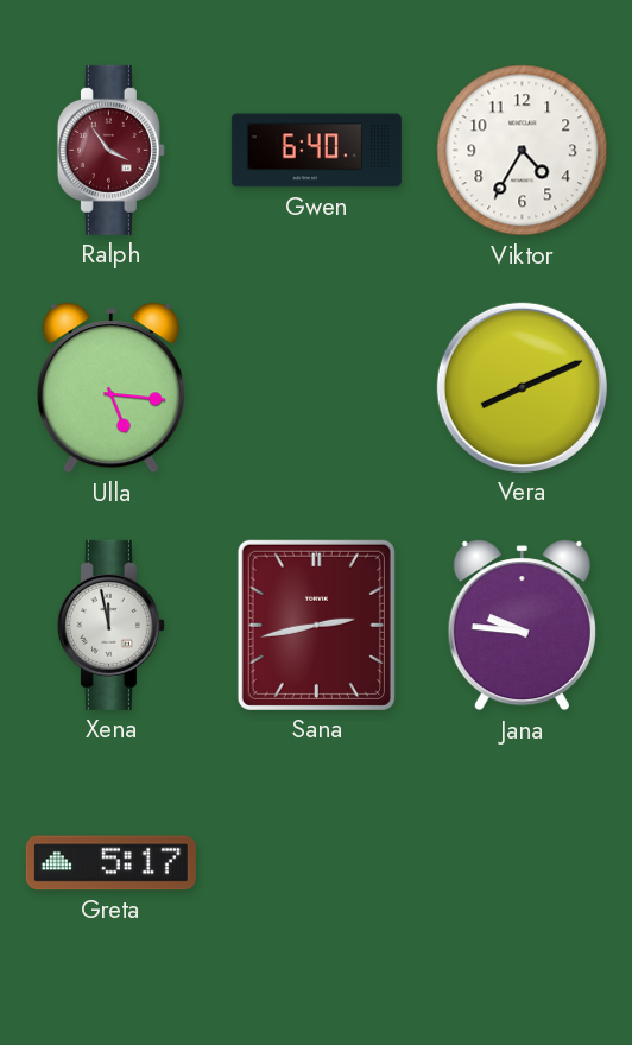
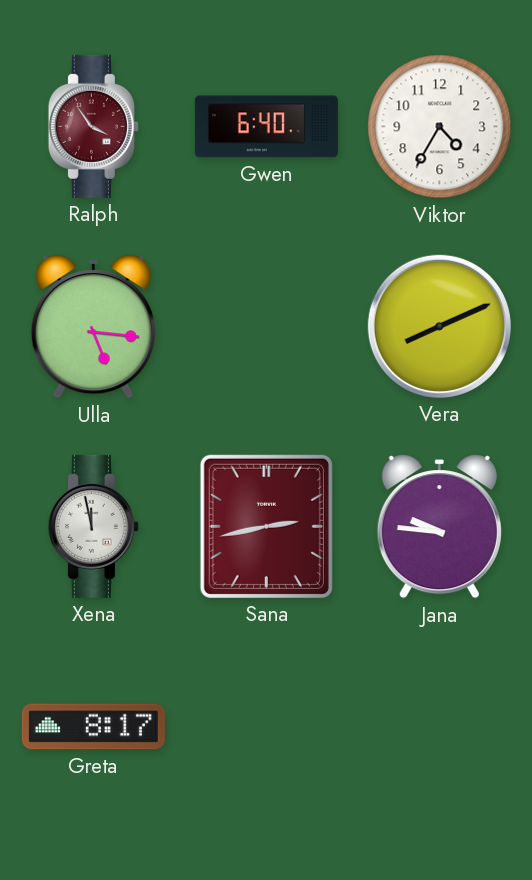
Greta: 5:17 -> 8:17 (93, 727)
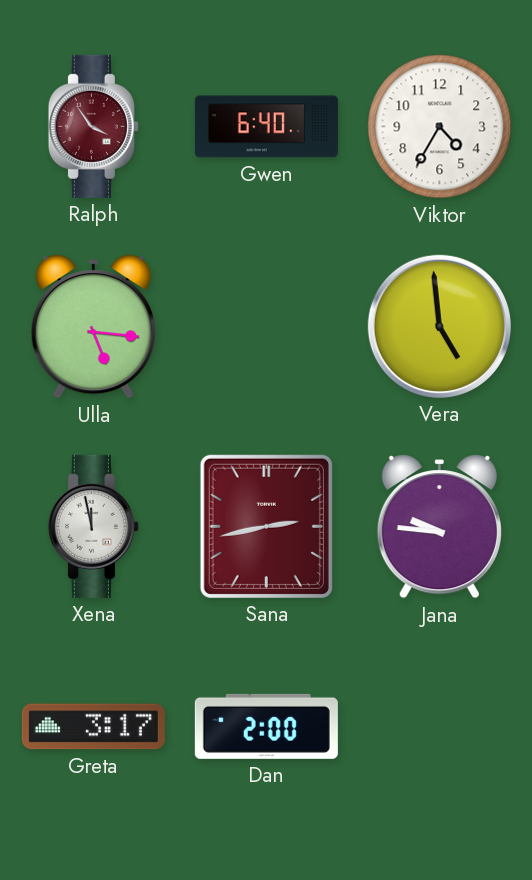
Vera: 8:11 -> 4:59 (439, 326)
Greta: 8:17 -> 3:17 (93, 727)
Dan: none -> 2:00 (266, 726)
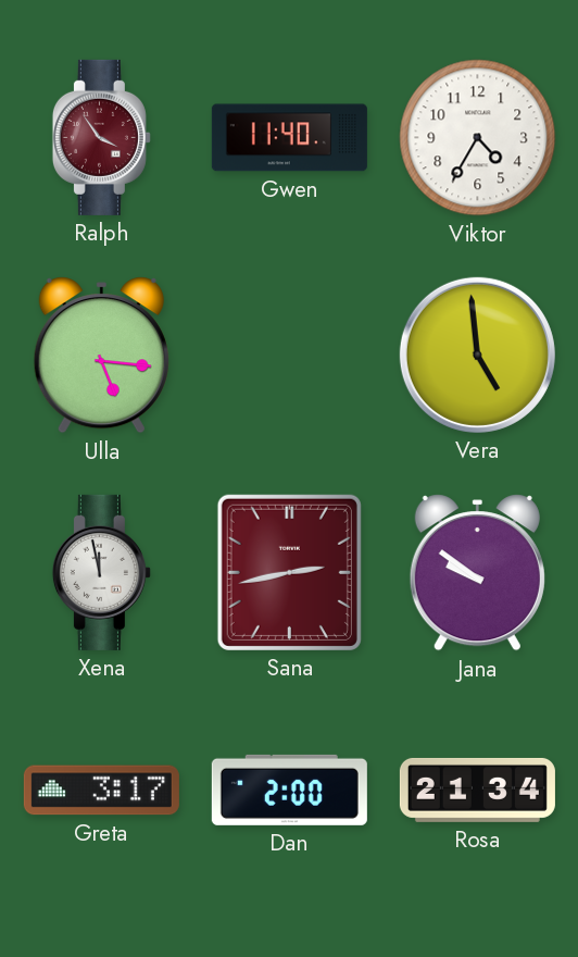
Gwen: 6:40 -> 11:40 (289, 138)
Jana: 9:46 -> 9:51 (477, 573)
Rosa: none -> 21:34 (477, 790)
